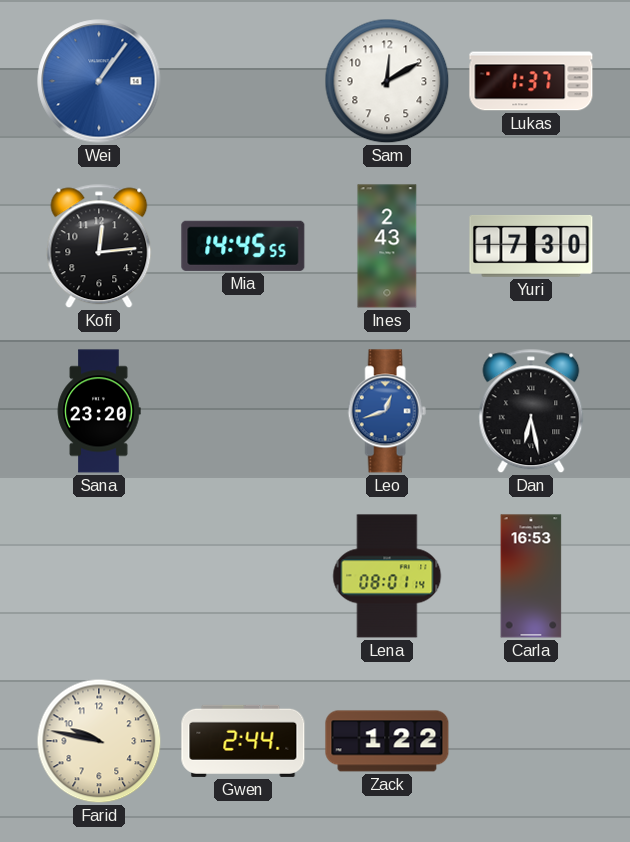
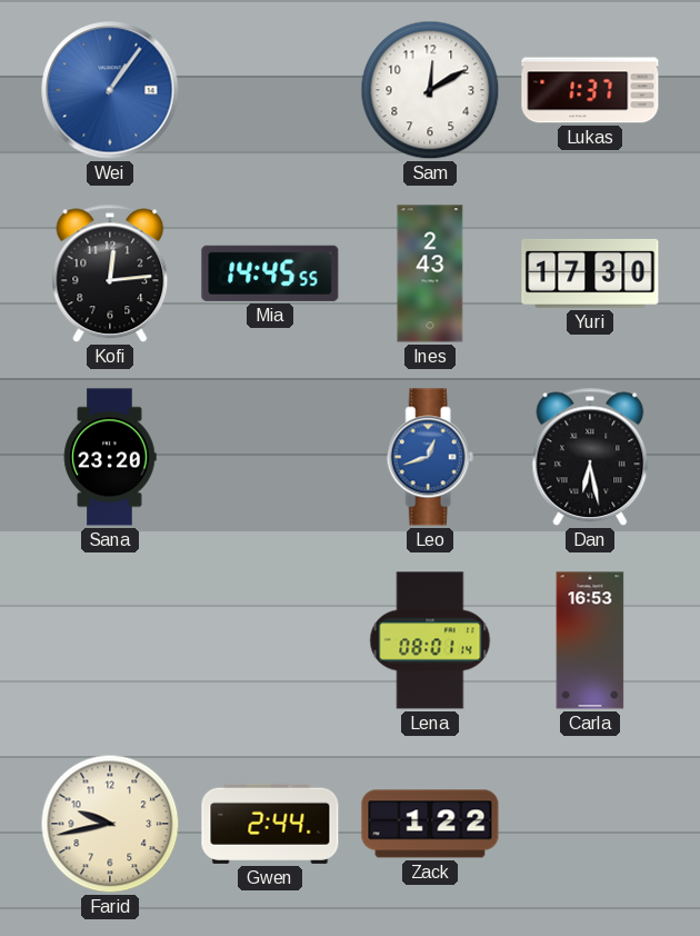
Farid: 9:47 -> 9:43 (110, 824)
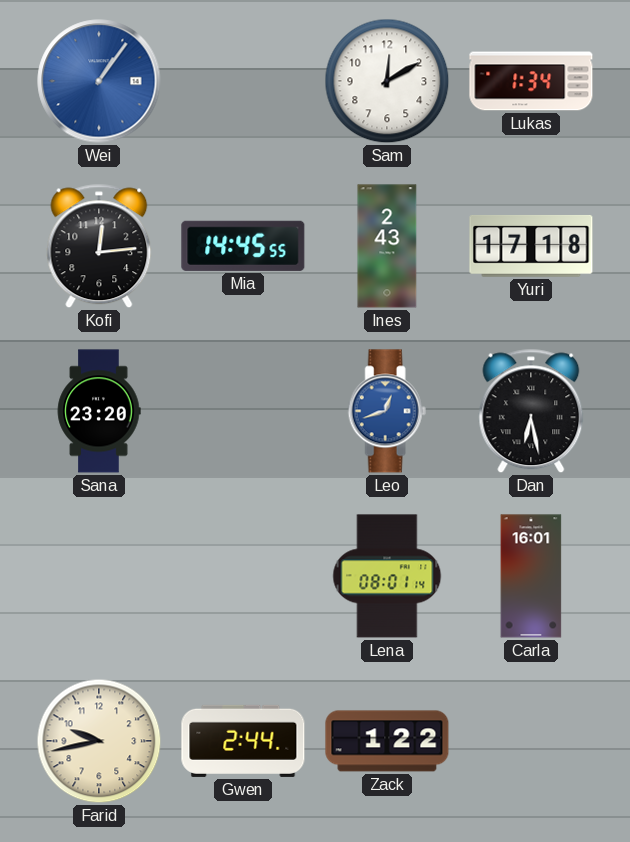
Lukas: 1:37 -> 1:34 (531, 81)
Yuri: 17:30 -> 17:18 (531, 246)
Carla: 16:53 -> 16:01 (531, 576)
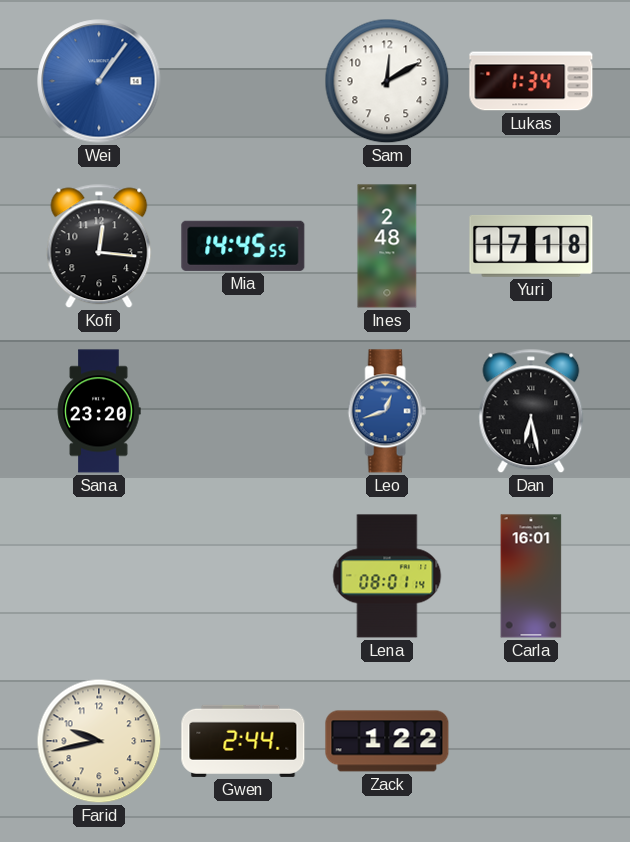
Kofi: 12:14 -> 12:16 (99, 246)
Ines: 2:43 -> 2:48 (387, 246)
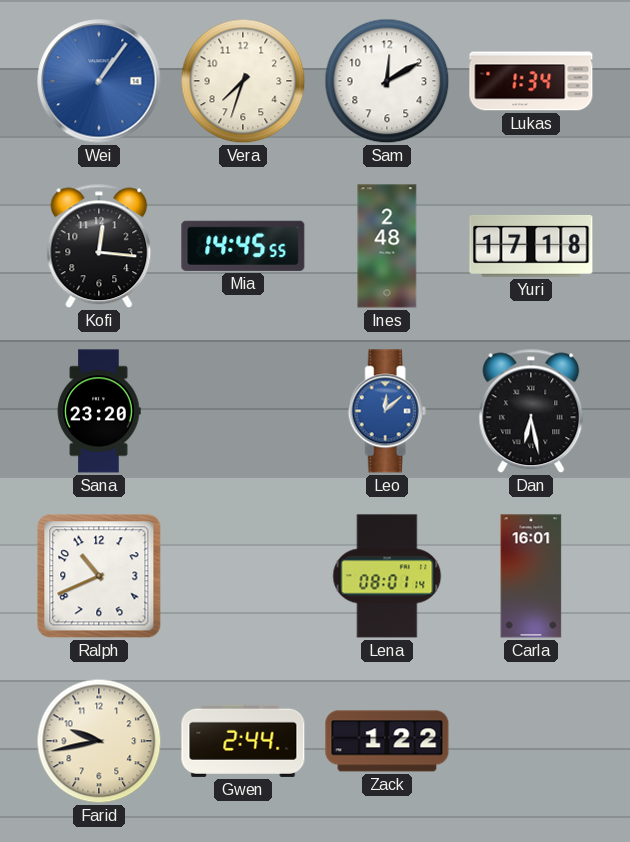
Vera: none -> 7:33 (243, 81)
Leo: 12:42 -> 12:08 (387, 411)
Ralph: none -> 10:41 (99, 576)
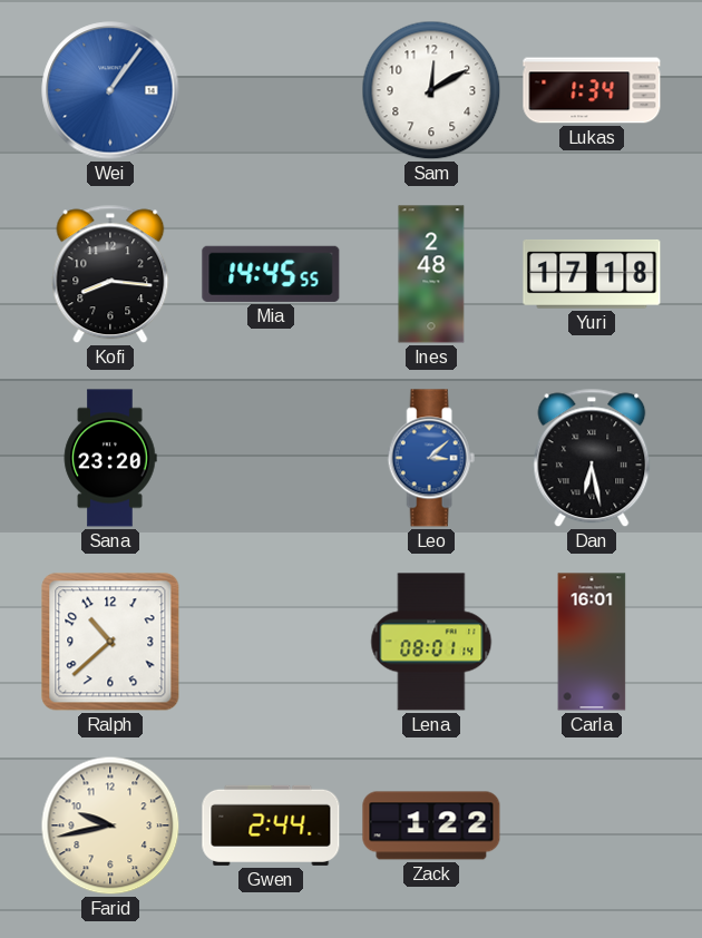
Vera: 7:33 -> none (243, 81)
Kofi: 12:16 -> 8:16 (110, 274)
Leo: 12:08 -> 3:08 (431, 458)
Ralph: 10:41 -> 10:38 (110, 642)
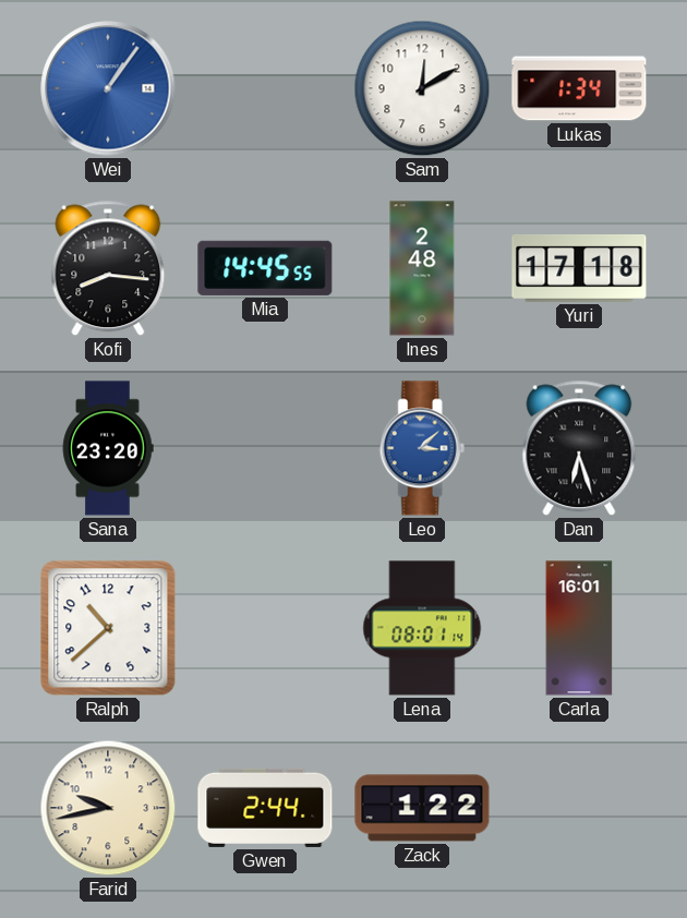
Dan: 6:28 -> 6:27 (579, 448)
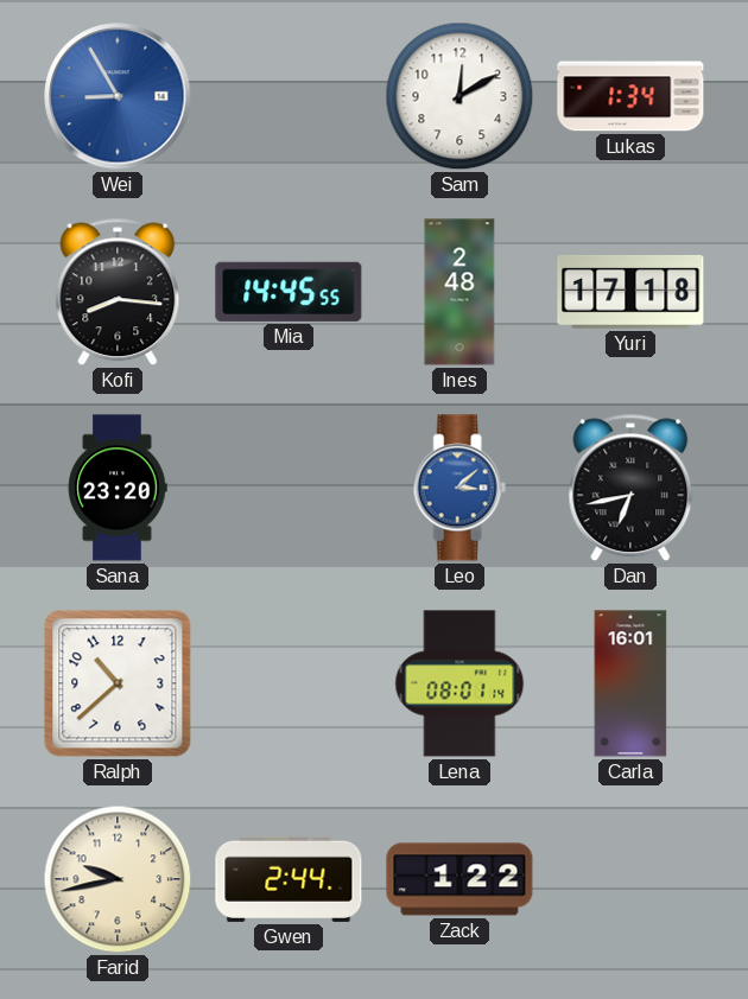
Wei: 1:06 -> 8:55 (118, 96)
Dan: 6:27 -> 6:43 (630, 488)
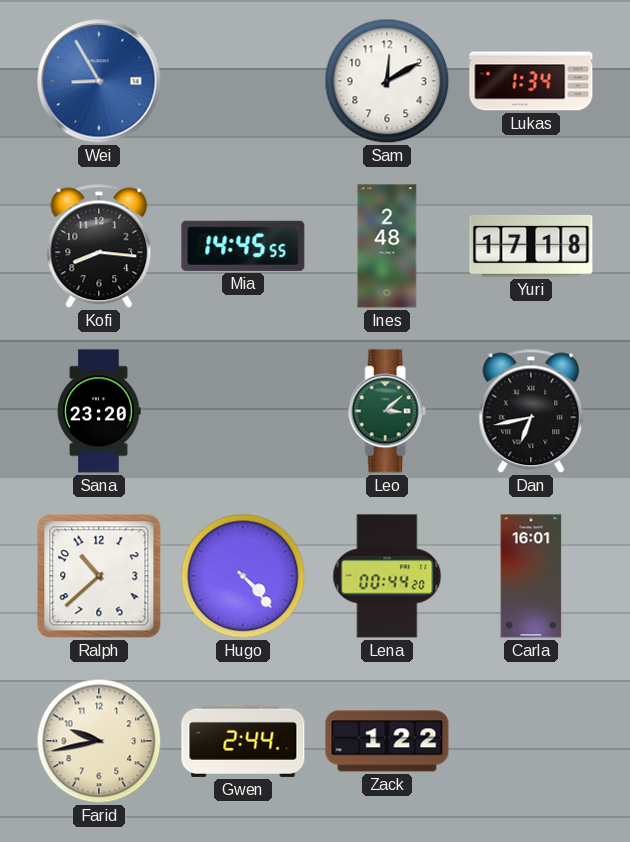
Leo dial: blue -> green (387, 411)
Hugo: none -> 4:23 (243, 576)
Lena: 08:01 -> 00:44 (387, 576)
